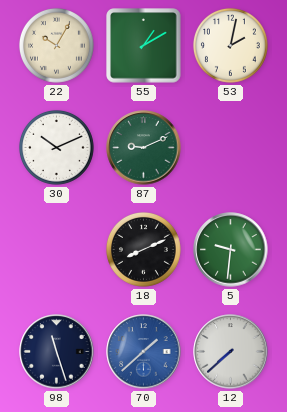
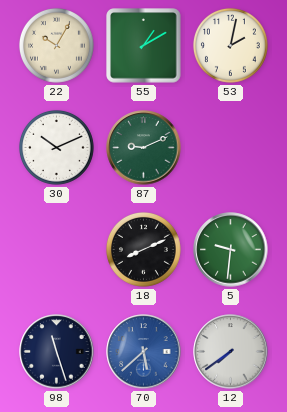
70: 1:38 -> 5:38 (144, 352)
12: 7:38 -> 7:39 (231, 352)
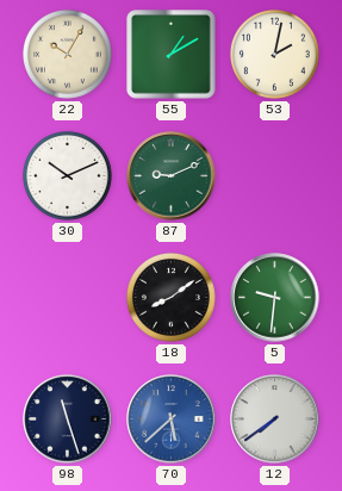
18: 8:11 -> 8:09 (170, 297)
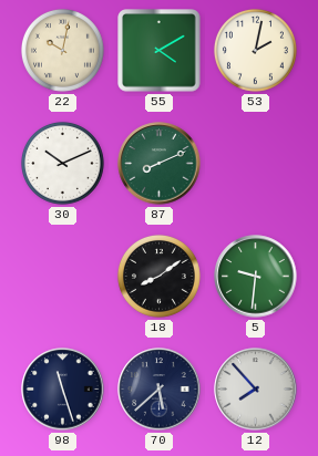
22: 10:05 -> 10:02 (62, 50)
55: 1:10 -> 4:10 (160, 51)
87: 9:11 -> 8:11 (160, 164)
70 dial: blue -> navy (160, 390)
12: 7:39 -> 7:53 (256, 390)
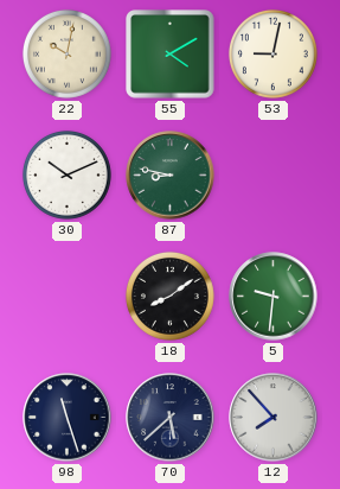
53: 2:02 -> 9:02 (272, 53)
87: 8:11 -> 8:47 (171, 176)
